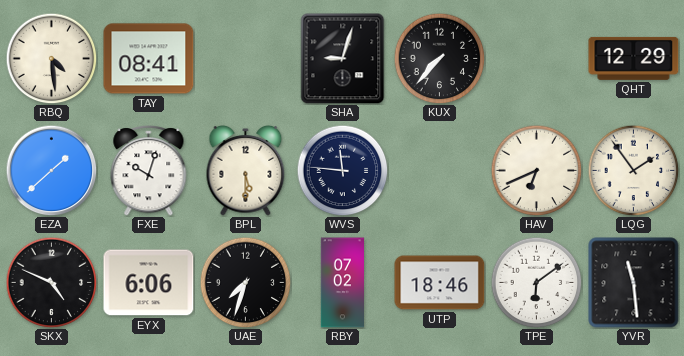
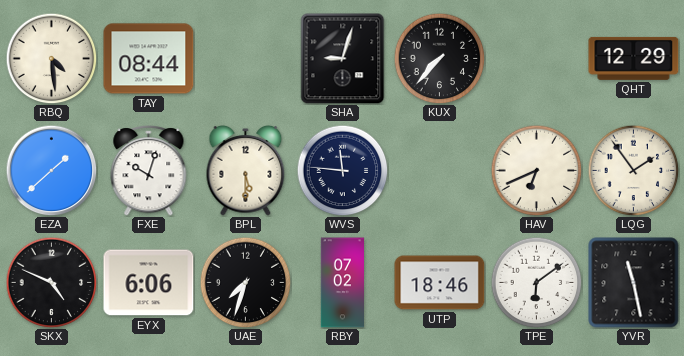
TAY: 08:41 -> 08:44 (149, 59)
YVR: 11:29 -> 11:28 (634, 283)
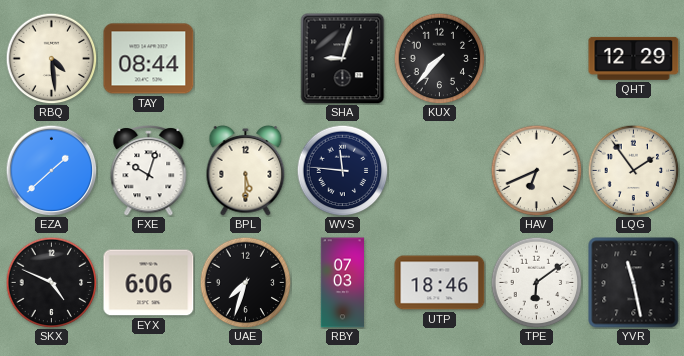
RBY: 07:02 -> 07:03 (342, 283)
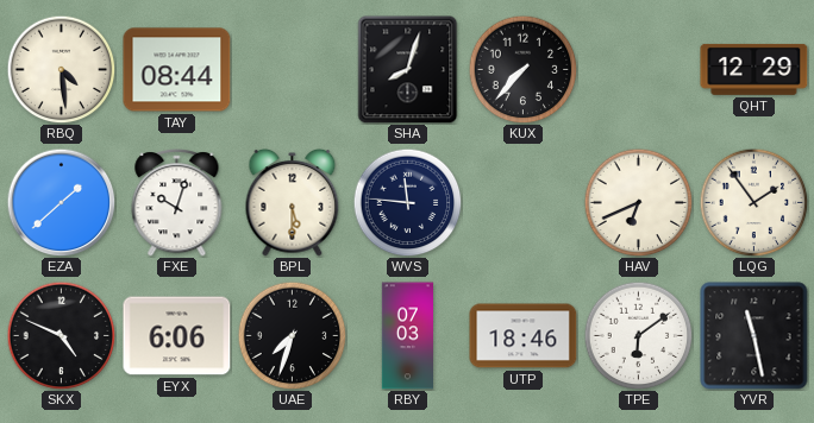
SHA: 9:03 -> 8:03 (408, 70)
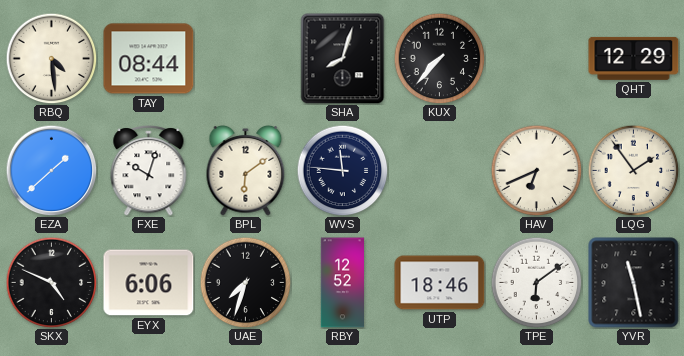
BPL: 5:30 -> 6:09 (246, 171)
RBY: 07:03 -> 12:52 (342, 283)
